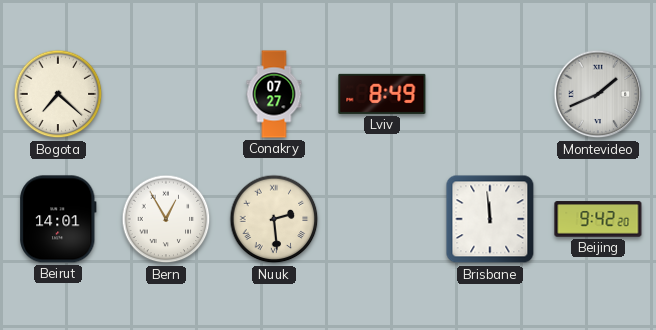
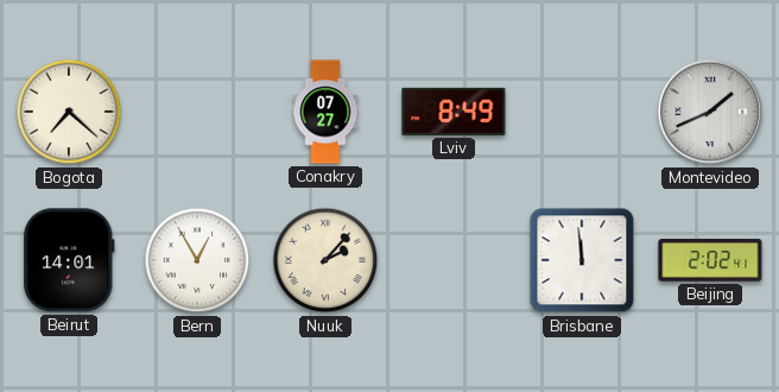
Nuuk: 2:29 -> 2:07 (325, 260)
Beijing: 9:42 -> 2:02 (710, 260)
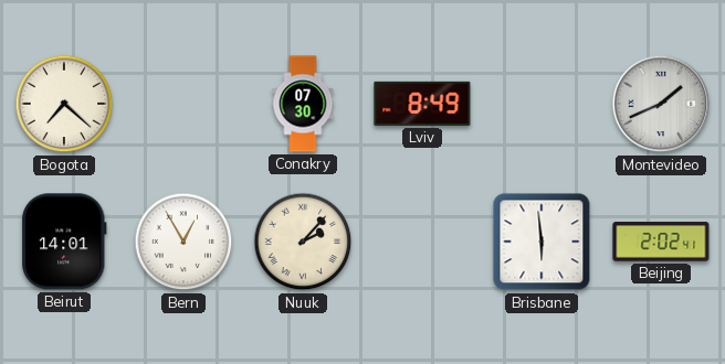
Conakry: 07:27 -> 07:30 (303, 104)
Brisbane: 11:59 -> 5:59 (542, 242)
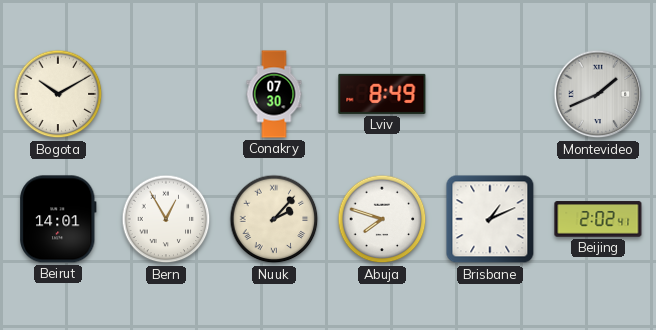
Bogota: 7:22 -> 10:10 (58, 94)
Abuja: none -> 7:48 (382, 219)
Brisbane: 5:59 -> 1:11 (490, 219)
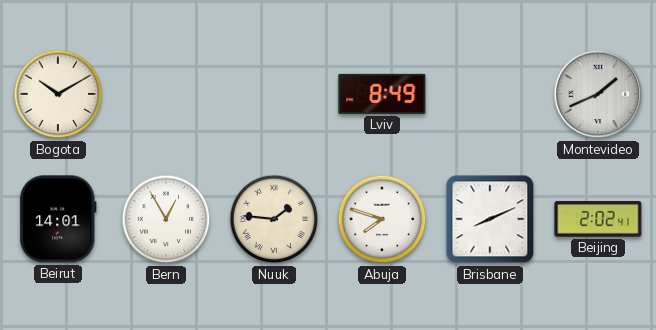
Conakry: 07:30 -> none (274, 94)
Nuuk: 2:07 -> 1:46 (274, 219)
Brisbane: 1:11 -> 8:11 (490, 219)
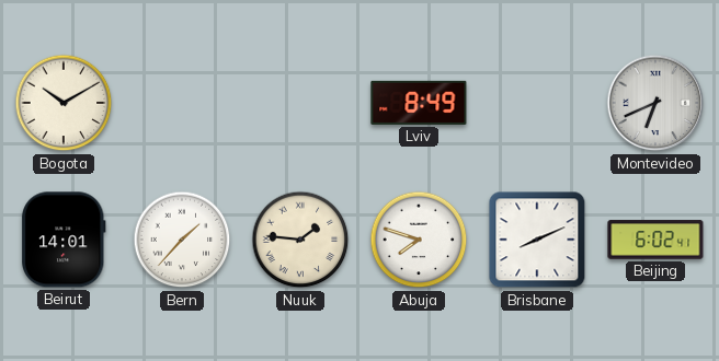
Montevideo: 1:41 -> 6:41 (655, 103)
Bern: 12:55 -> 1:37 (182, 240)
Beijing: 2:02 -> 6:02 (655, 240)
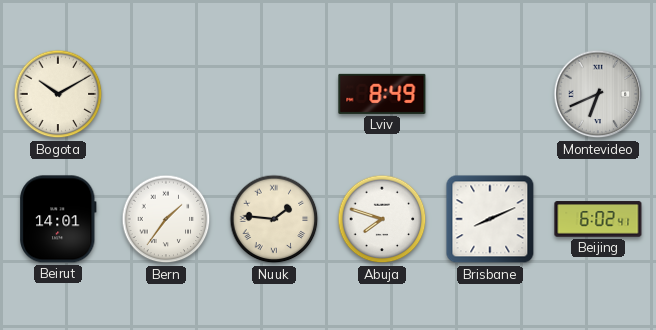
Bern: 1:37 -> 1:36 (166, 219)
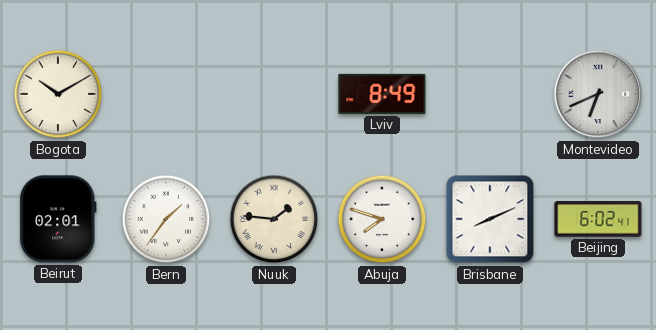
Beirut: 14:01 -> 02:01 (58, 219)
